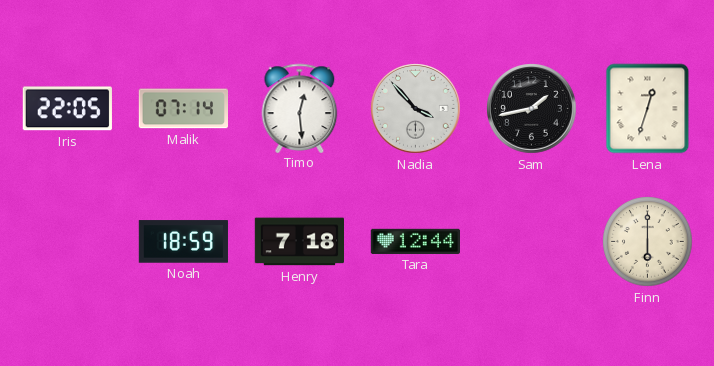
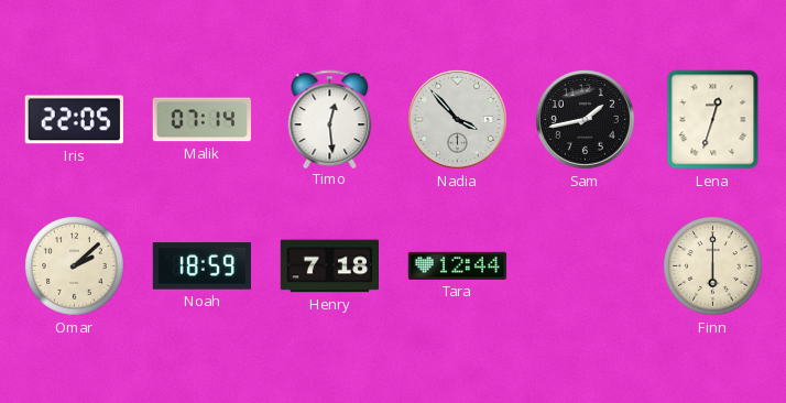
Omar: none -> 2:08 (75, 266)
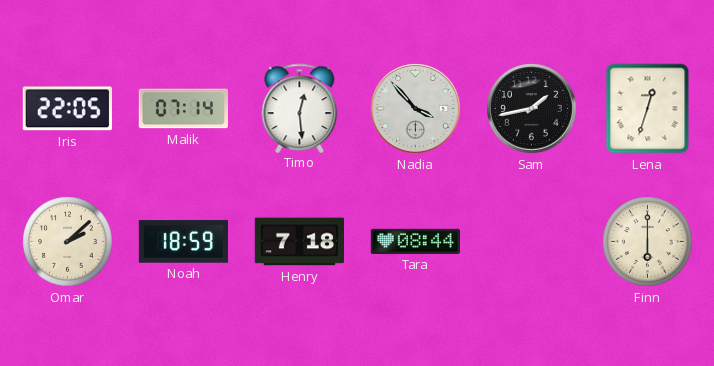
Tara: 12:44 -> 08:44 (415, 241)
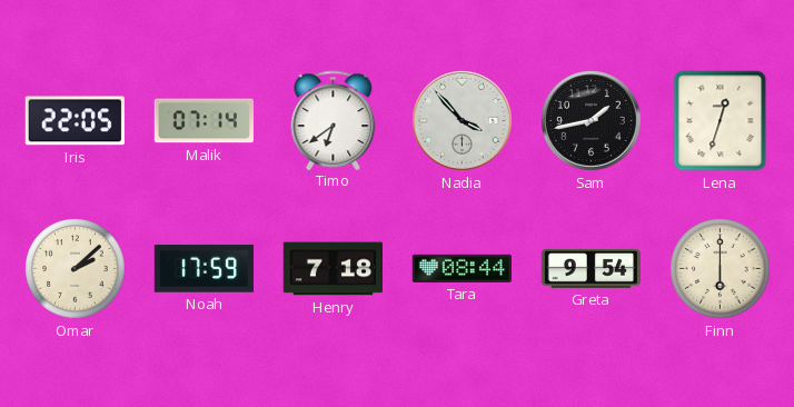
Timo: 12:29 -> 6:39 (334, 120)
Noah: 18:59 -> 17:59 (204, 269)
Greta: none -> 9:54 (592, 269)
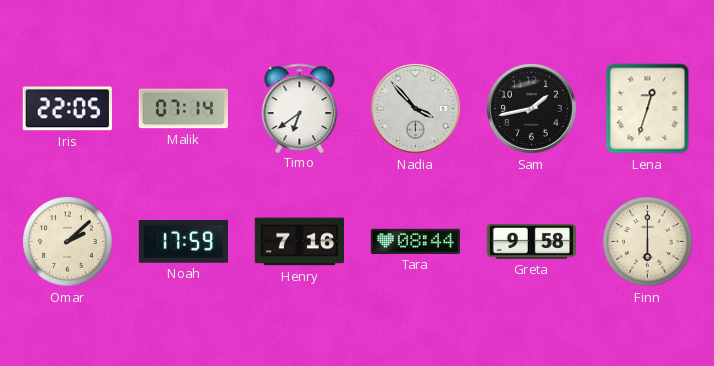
Henry: 7:18 -> 7:16 (299, 242)
Greta: 9:54 -> 9:58 (532, 242)
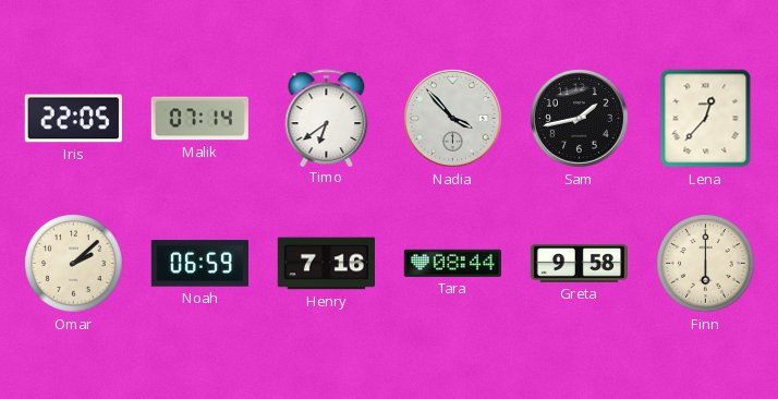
Lena: 12:33 -> 12:37 (706, 119)
Noah: 17:59 -> 06:59 (199, 264)
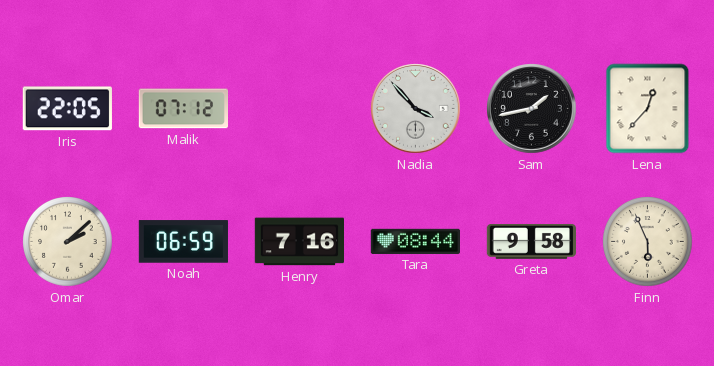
Malik: 07:14 -> 07:12 (183, 109)
Timo: 6:39 -> none (327, 118)
Finn: 6:00 -> 5:56 (648, 242)
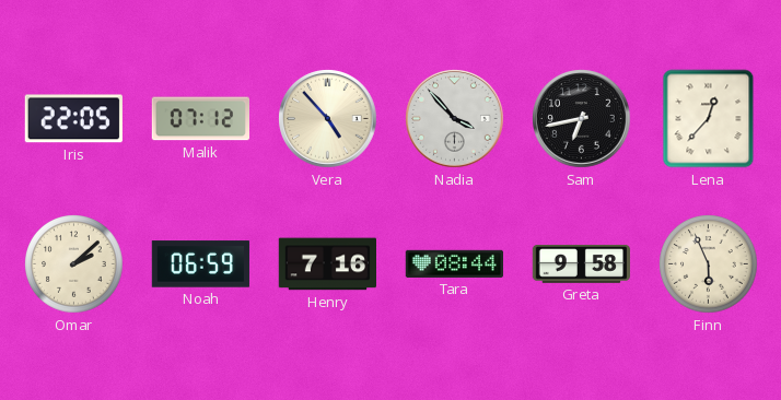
Vera: none -> 4:53 (328, 119)
Sam: 1:43 -> 6:43 (582, 119)
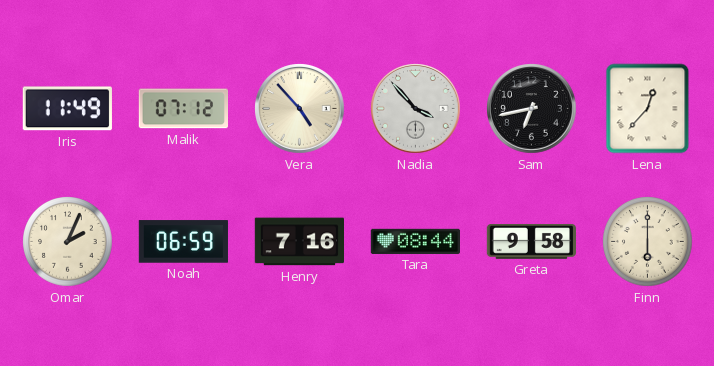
Iris: 22:05 -> 11:49 (67, 109)
Omar: 2:08 -> 2:04 (68, 242)
Finn: 5:56 -> 6:00 (648, 242)
